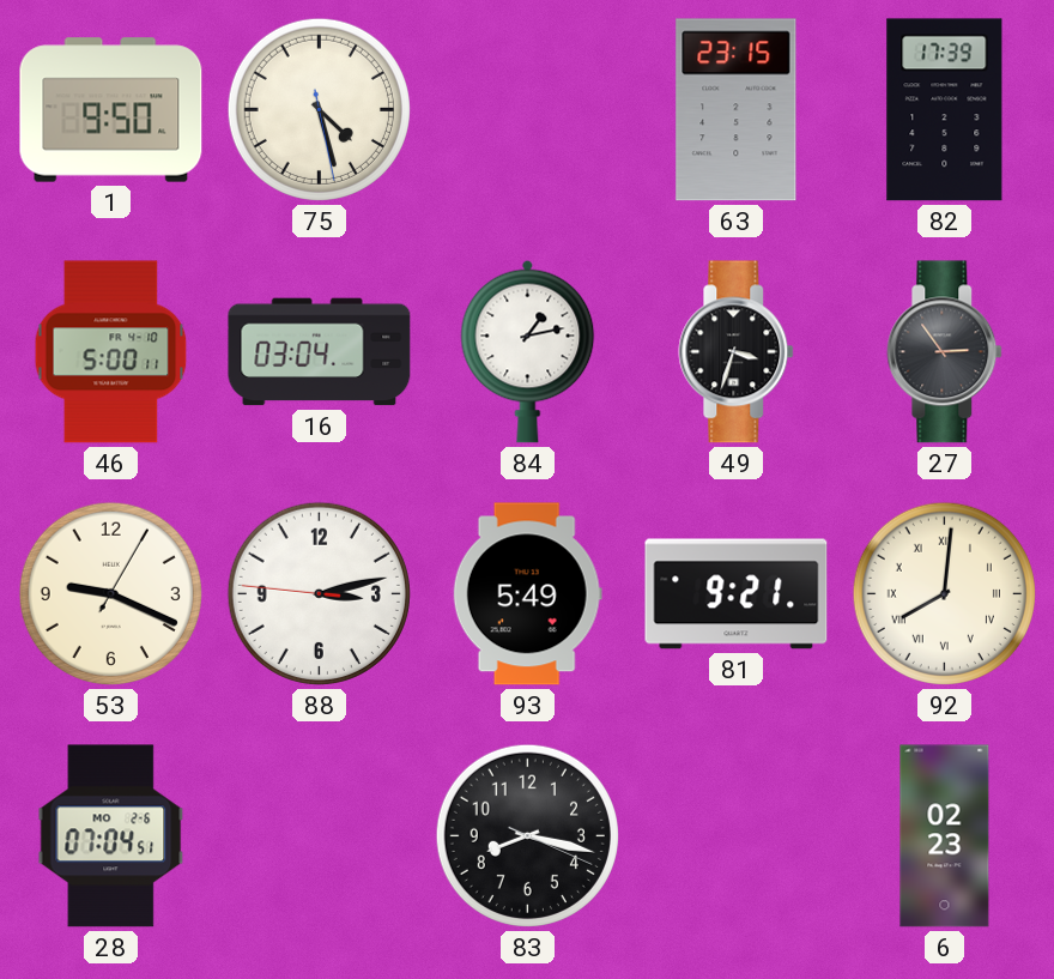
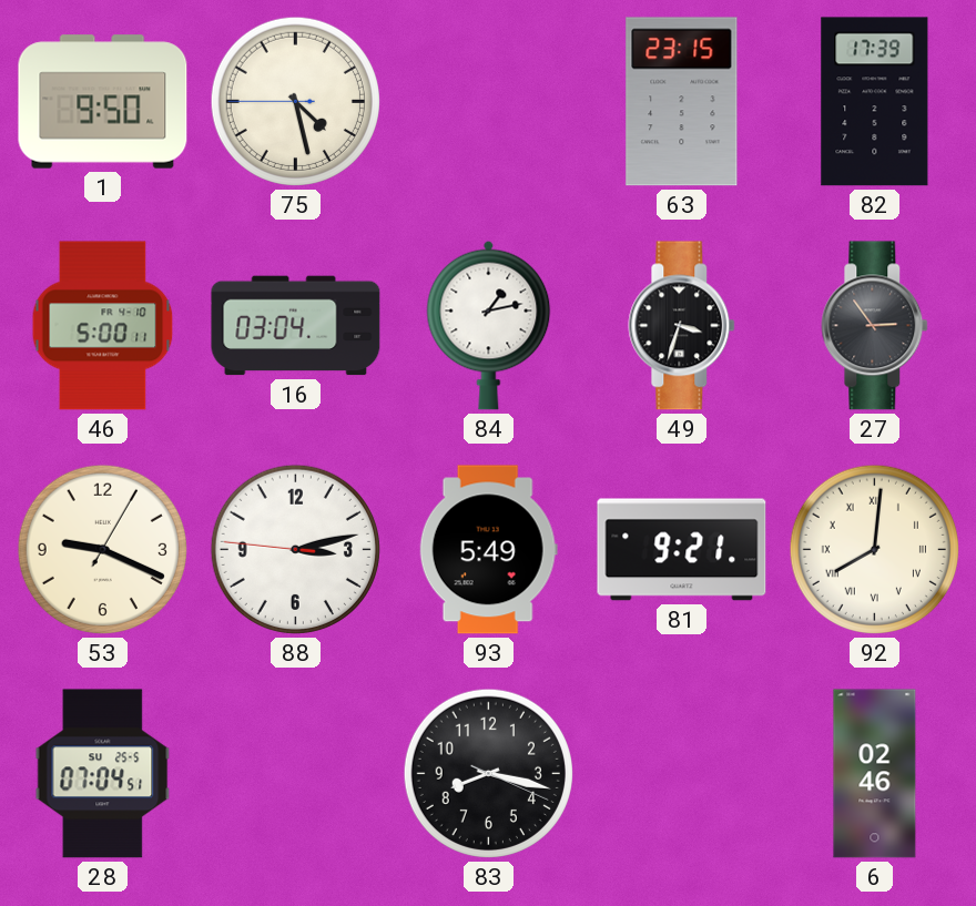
75: 4:27:28 -> 4:27:45 (295, 101)
28 date: MO 2-6 -> SU 25-5 (103, 774)
6: 02:23 -> 02:46 (875, 774)
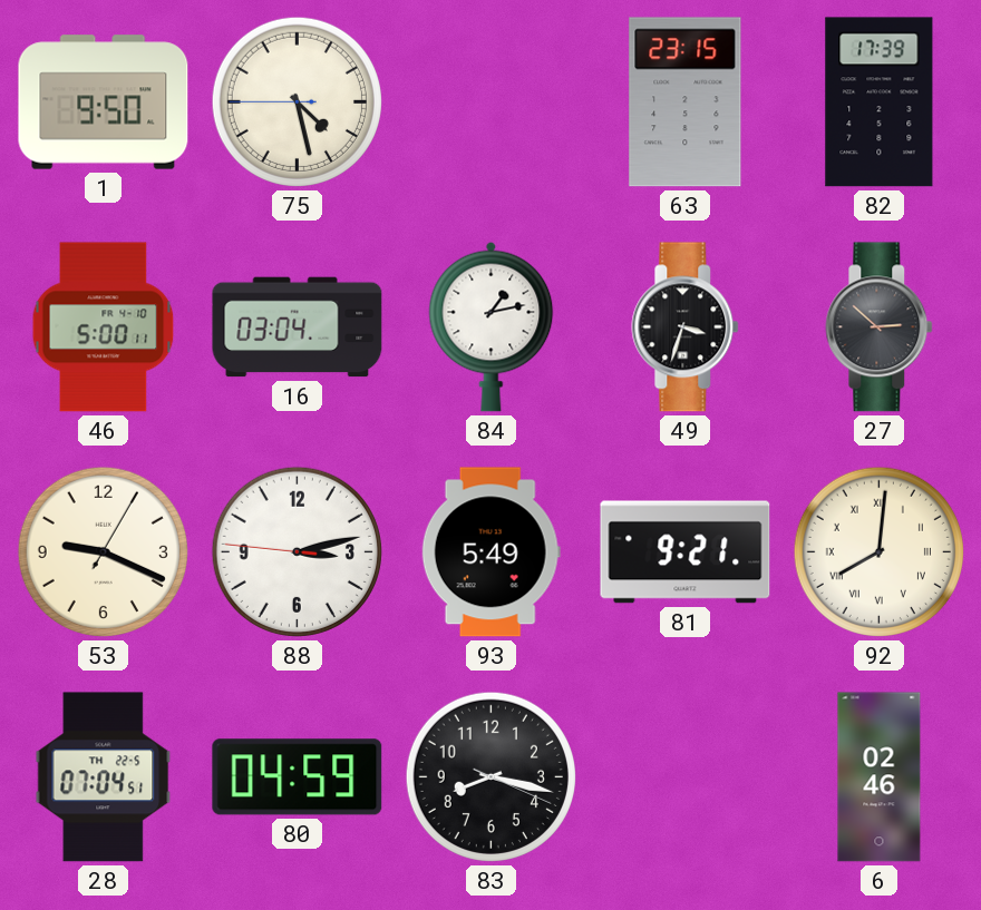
27: 2:54 -> 2:52 (880, 327)
28 date: SU 25-5 -> TH 22-5 (104, 777)
80: none -> 04:59 (298, 777)
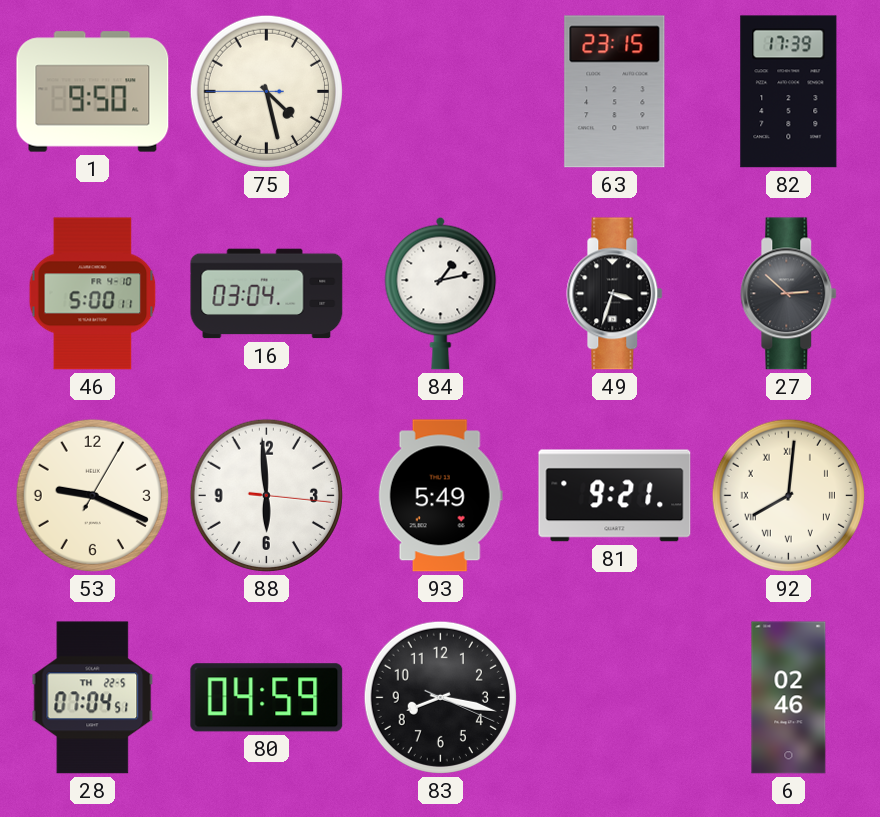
88: 3:12 -> 5:59 (266, 495)
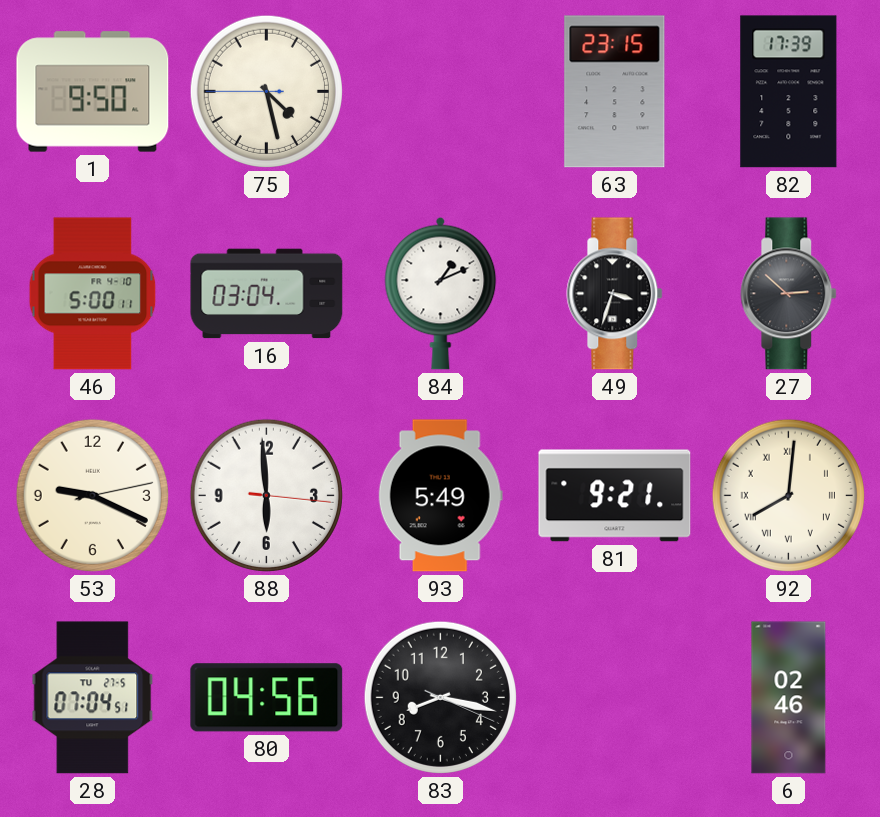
84: 1:13 -> 1:11 (441, 293)
53: 9:19:05 -> 9:19:13 (92, 495)
28 date: TH 22-5 -> TU 27-5 (93, 698)
80: 04:59 -> 04:56 (267, 698)
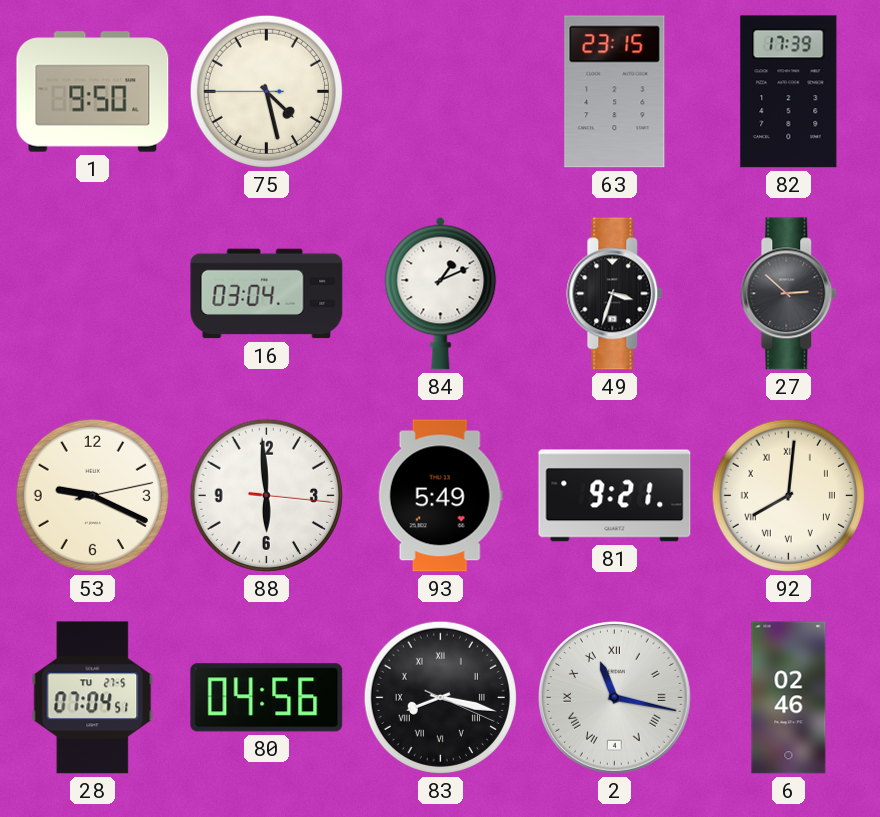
46: 5:00 -> none (93, 294)
83 numerals: Arabic -> Roman (440, 697)
2: none -> 11:17 (615, 698)
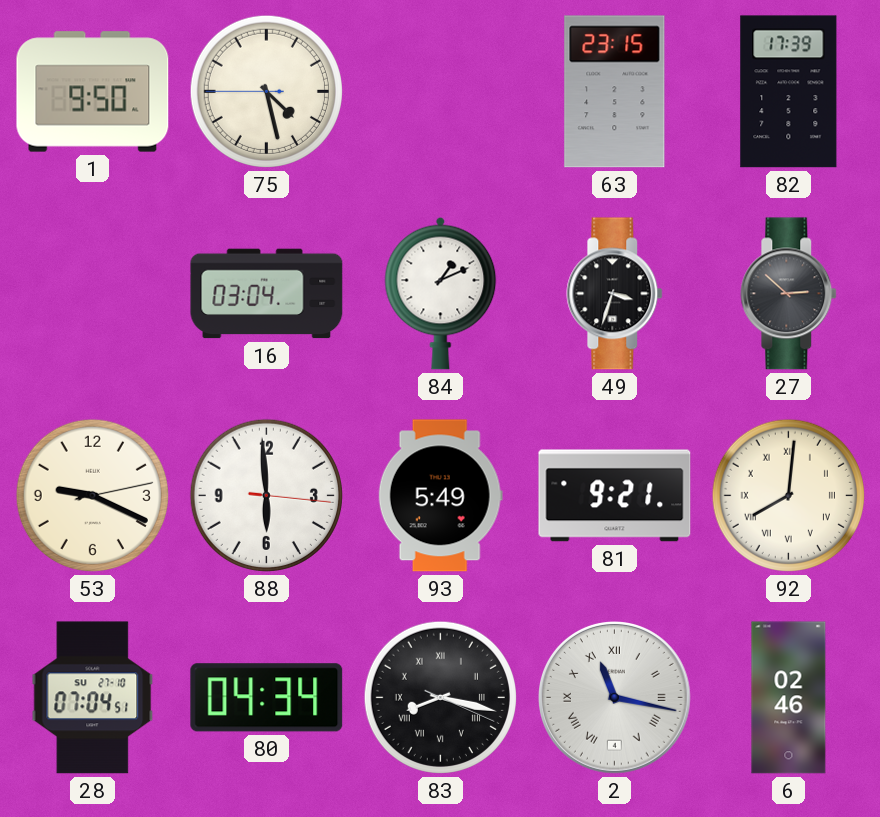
28 date: TU 27-5 -> SU 27-10 (93, 698)
80: 04:56 -> 04:34 (267, 698)
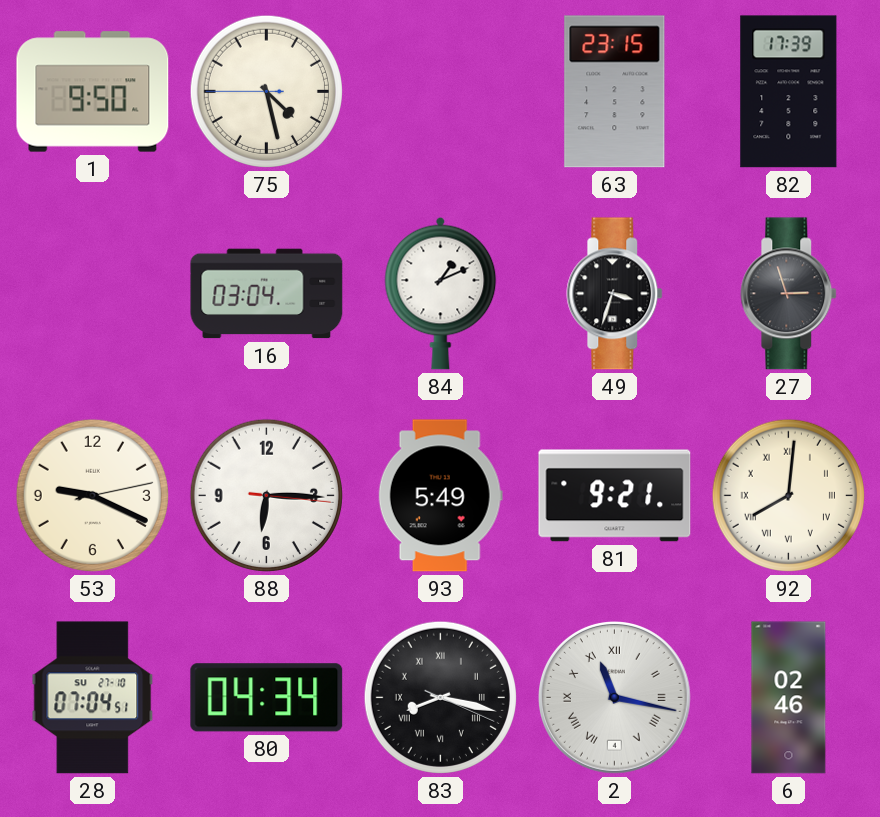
27: 2:52 -> 2:57 (789, 294)
88: 5:59 -> 6:15 (266, 495)
